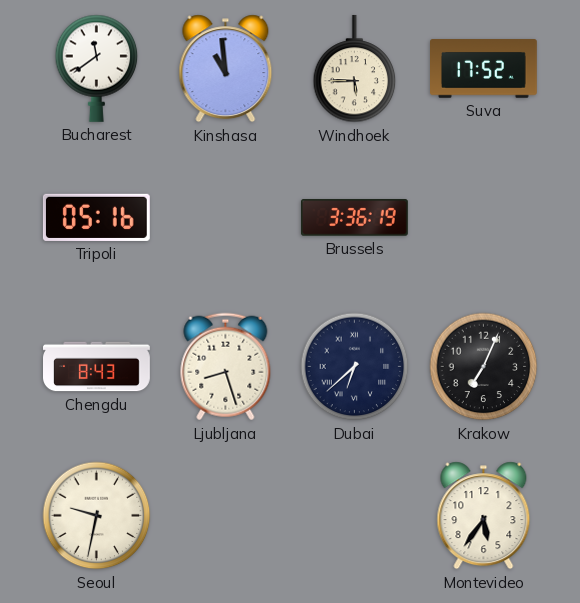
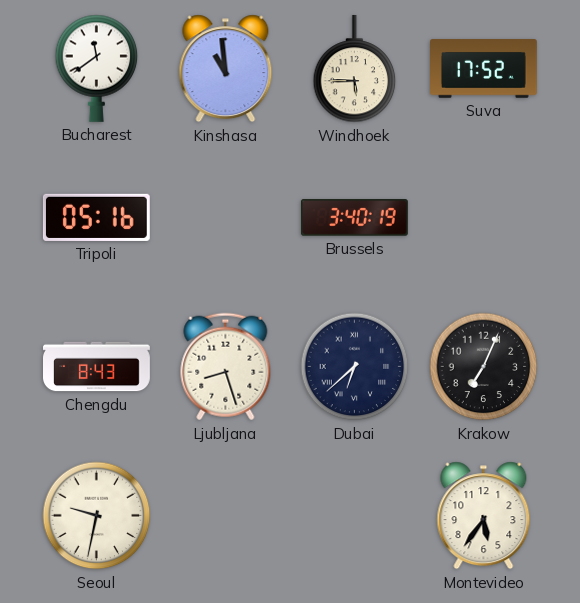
Brussels: 3:36 -> 3:40 (354, 218)
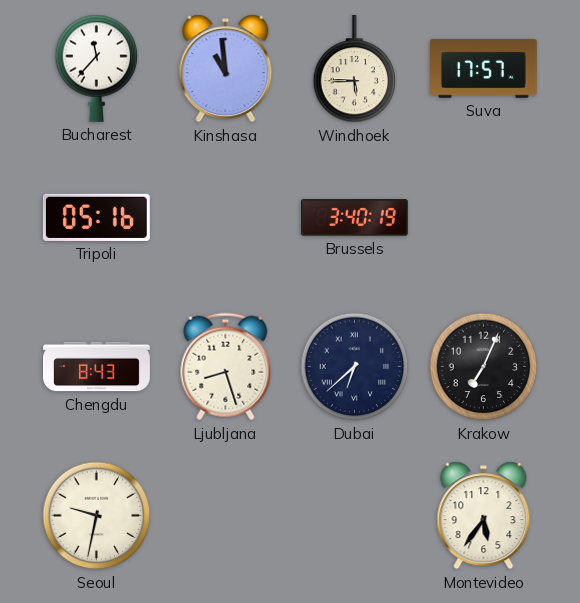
Bucharest: 11:39 -> 11:37 (97, 68)
Suva: 17:52 -> 17:57 (484, 69)
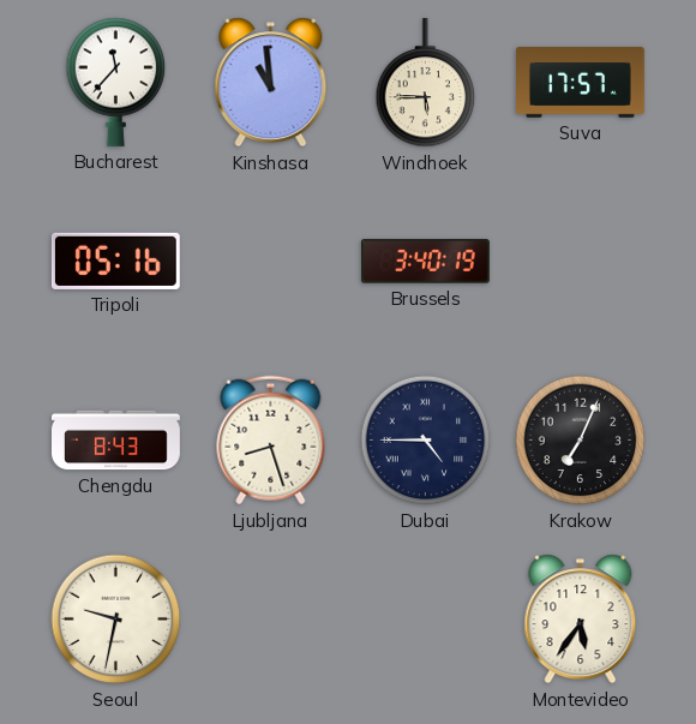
Dubai: 6:38 -> 4:45 (426, 441)
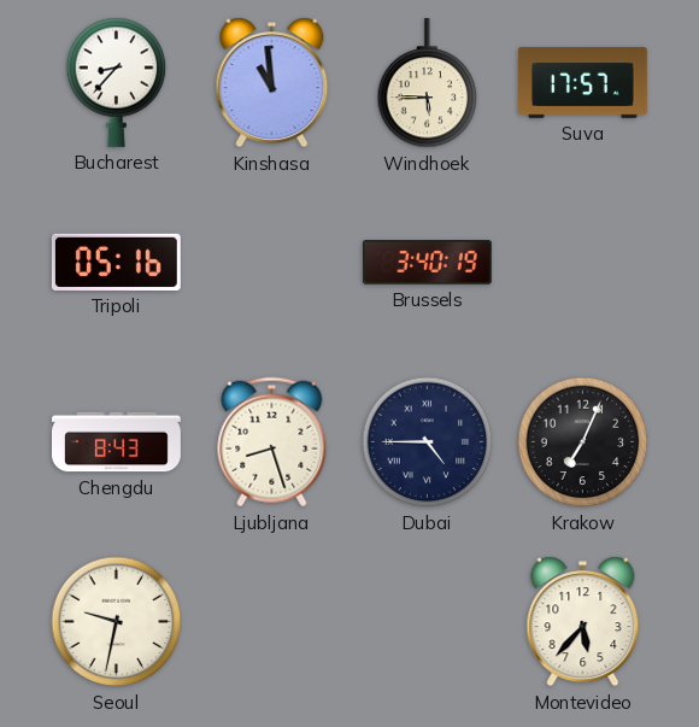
Bucharest: 11:37 -> 8:37 (117, 82)
Montevideo: 5:36 -> 5:37 (583, 622)
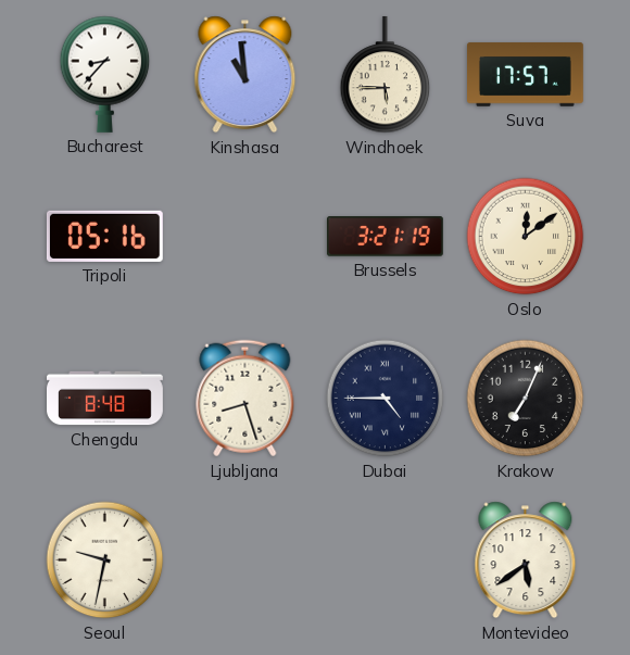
Brussels: 3:40 -> 3:21 (385, 237)
Oslo: none -> 12:09 (526, 237)
Chengdu: 8:43 -> 8:48 (105, 399)
Montevideo: 5:37 -> 5:39 (526, 560)
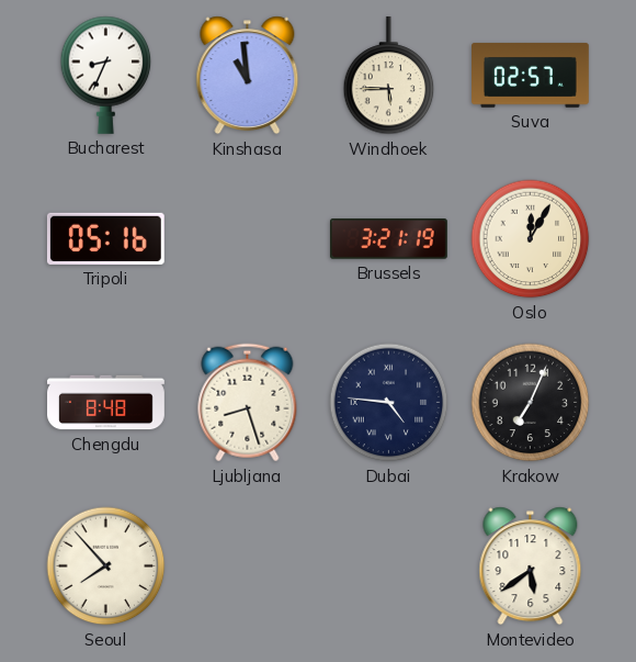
Bucharest: 8:37 -> 8:34 (106, 75)
Suva: 17:57 -> 02:57 (531, 76)
Oslo: 12:09 -> 12:05 (531, 239)
Dubai: 4:45 -> 4:46 (389, 403)
Seoul: 9:32 -> 7:53 (106, 566)
